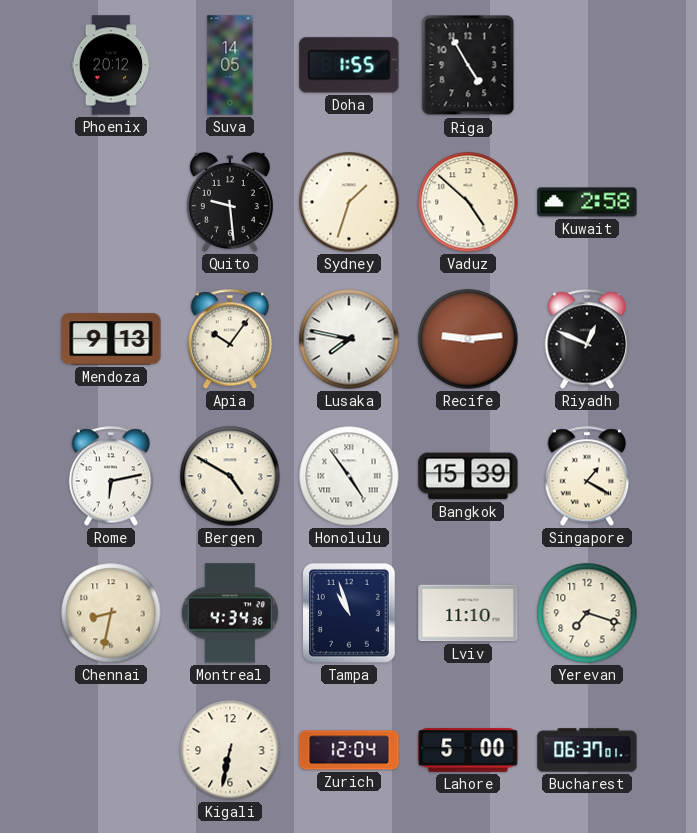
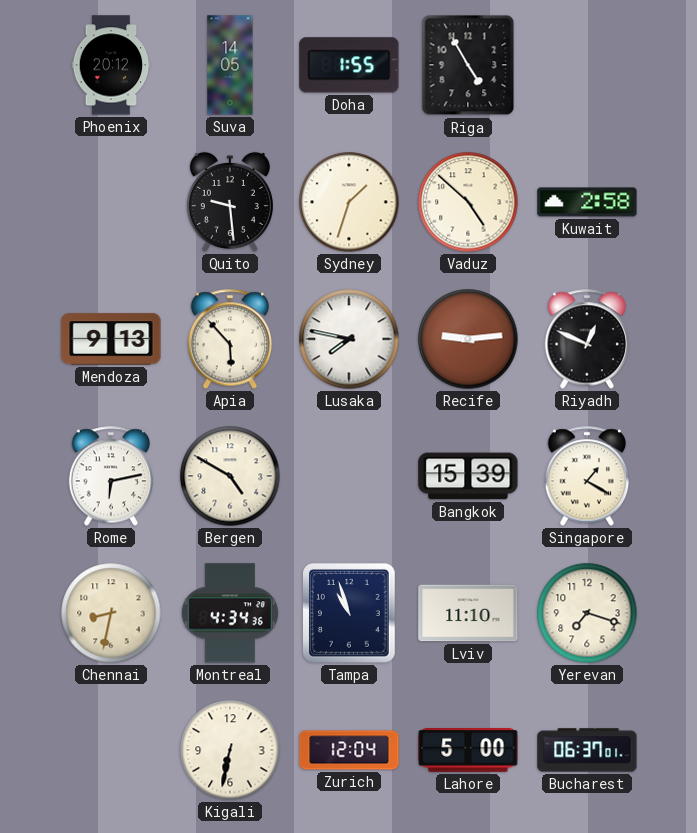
Apia: 10:06 -> 5:53 (230, 339)
Honolulu: 4:54 -> none (349, 476)
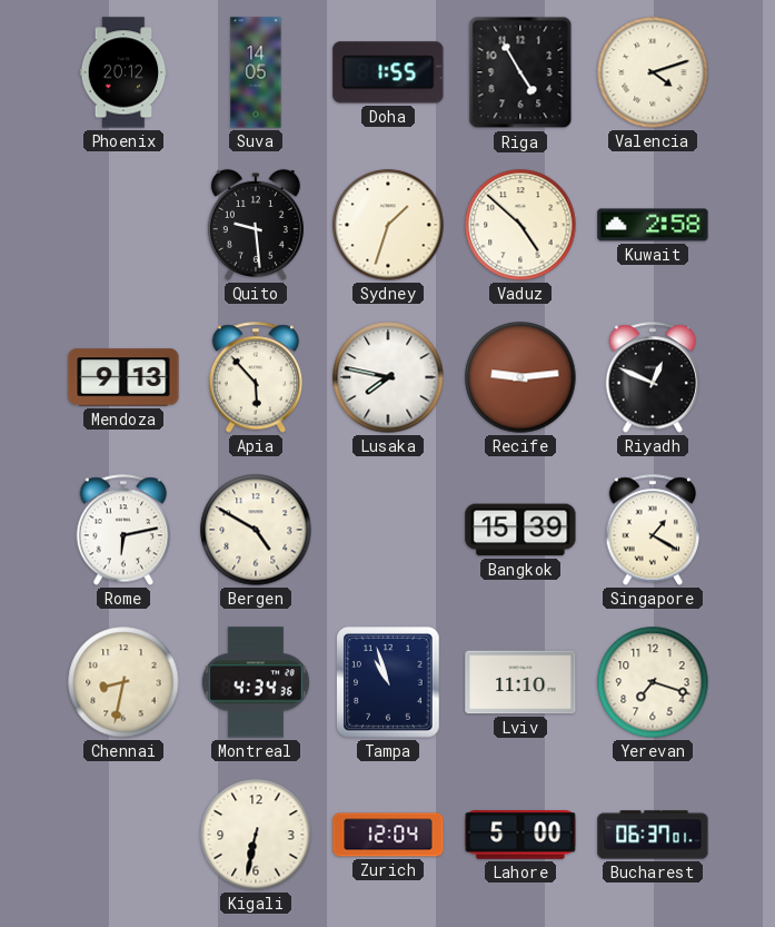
Valencia: none -> 4:12 (653, 72)
